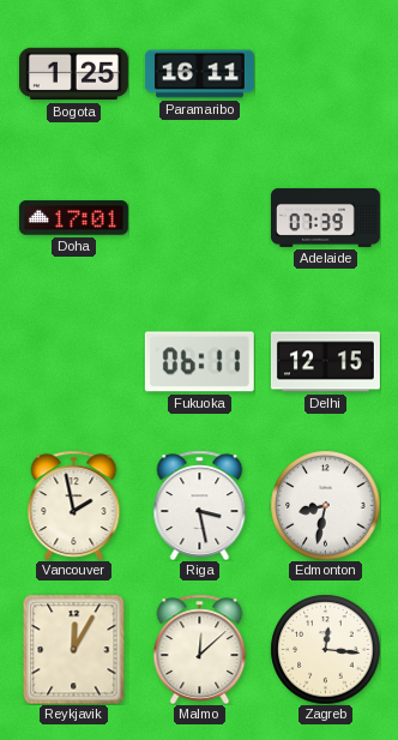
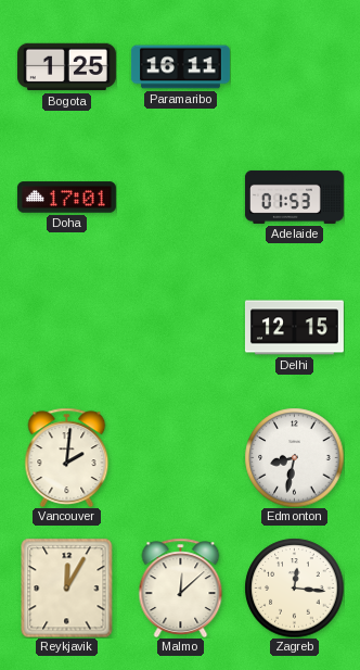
Adelaide: 07:39 -> 01:53 (294, 197)
Fukuoka: 06:11 -> none (199, 362)
Vancouver: 1:58 -> 2:01 (67, 457)
Riga: 3:28 -> none (200, 505)
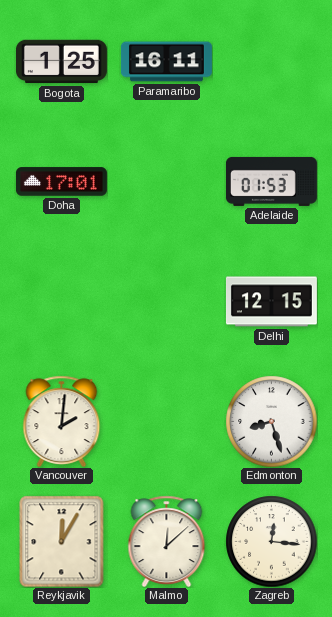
Edmonton: 8:32 -> 8:27 (271, 421)
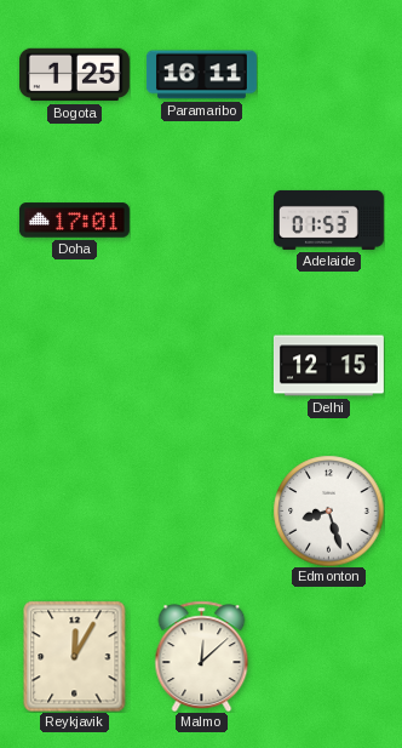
Vancouver: 2:01 -> none (62, 421)
Zagreb: 12:16 -> none (271, 541)
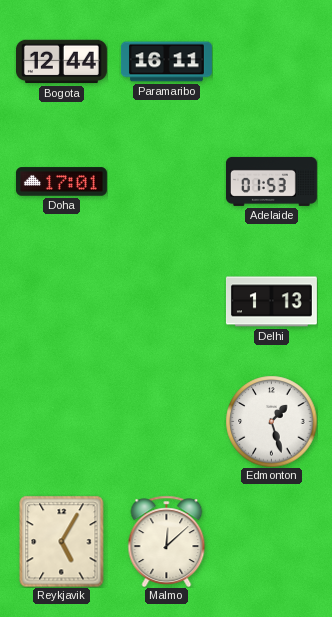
Bogota: 1:25 -> 12:44 (61, 62)
Delhi: 12:15 -> 1:13 (271, 302)
Edmonton: 8:27 -> 1:27 (271, 421)
Reykjavik: 12:05 -> 5:05 (62, 541)
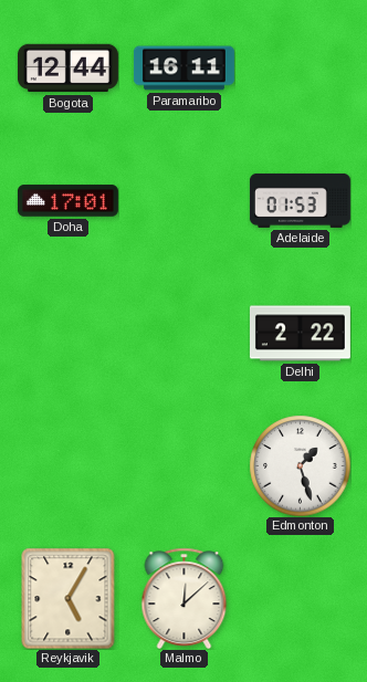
Delhi: 1:13 -> 2:22 (300, 334)
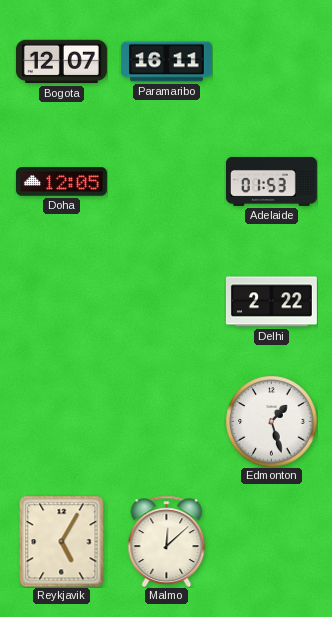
Bogota: 12:44 -> 12:07 (61, 62)
Doha: 17:01 -> 12:05 (61, 182)
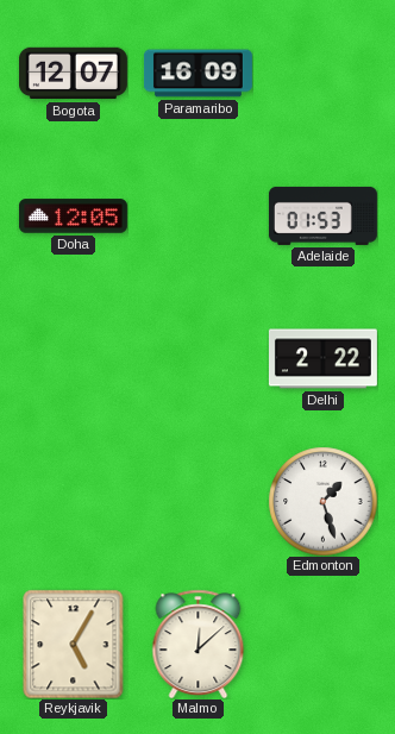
Paramaribo: 16:11 -> 16:09 (197, 74)
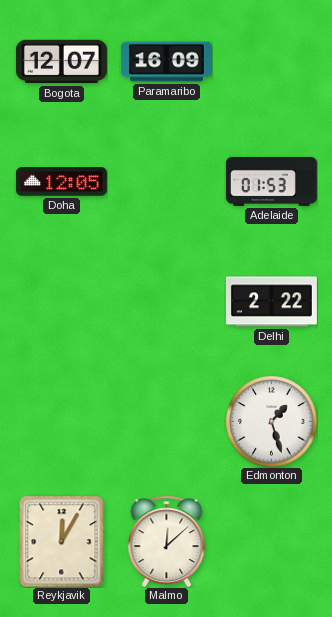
Reykjavik: 5:05 -> 12:05 (62, 541)
